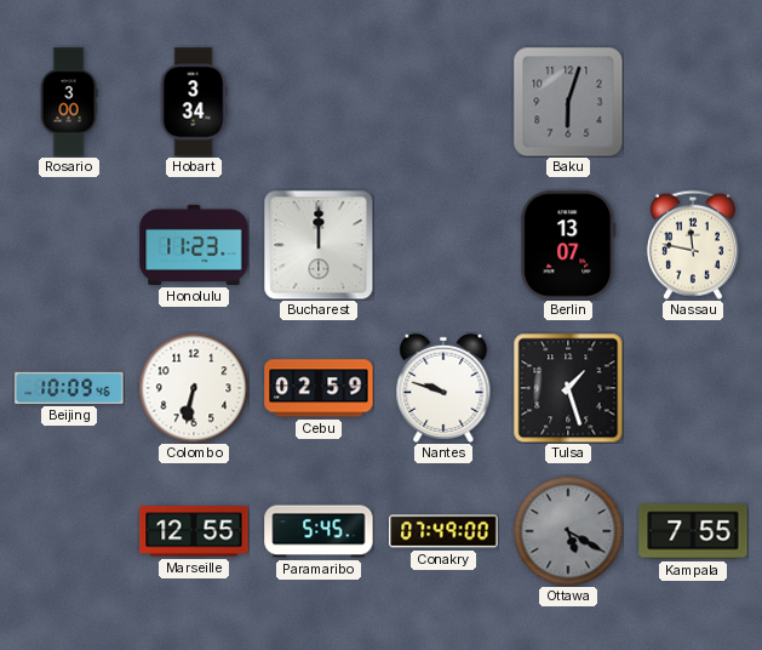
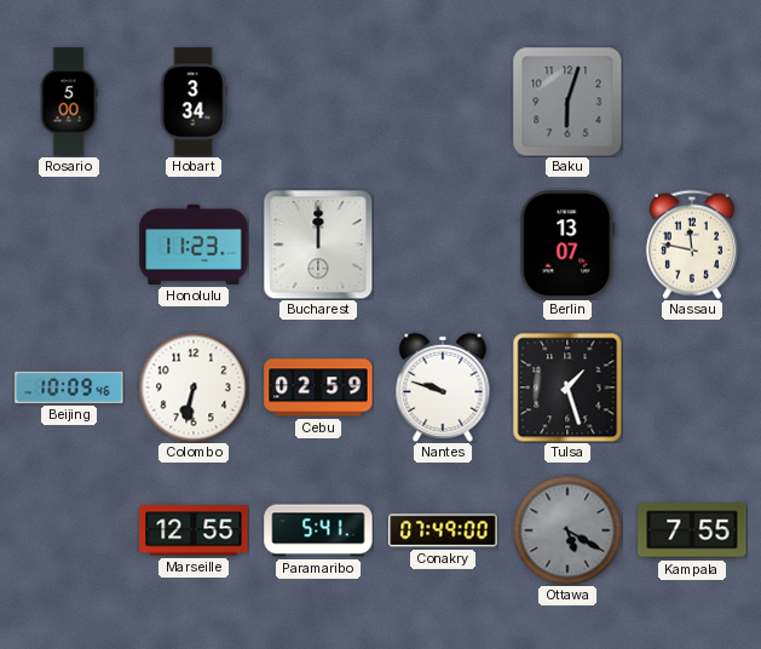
Rosario: 3:00 -> 5:00 (69, 102)
Paramaribo: 5:45 -> 5:41 (318, 530)
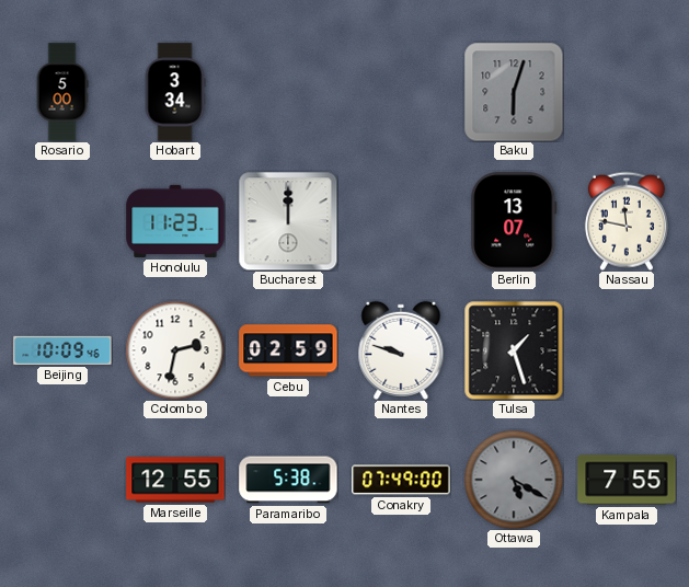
Colombo: 6:32 -> 2:32 (175, 350)
Paramaribo: 5:41 -> 5:38 (288, 480)
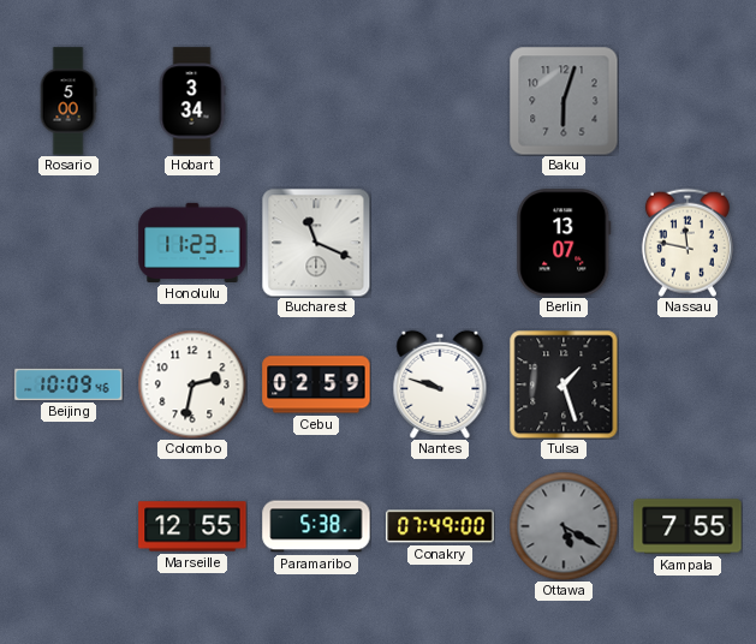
Bucharest: 12:00 -> 11:19 (316, 243)
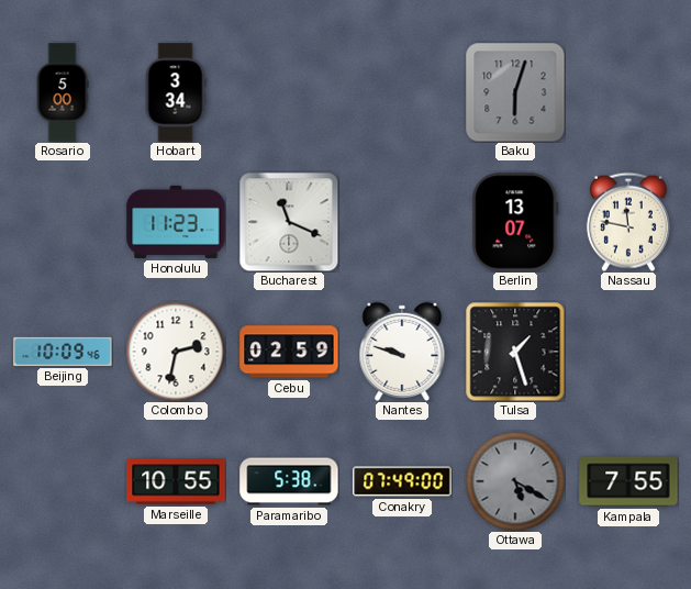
Marseille: 12:55 -> 10:55 (176, 481)
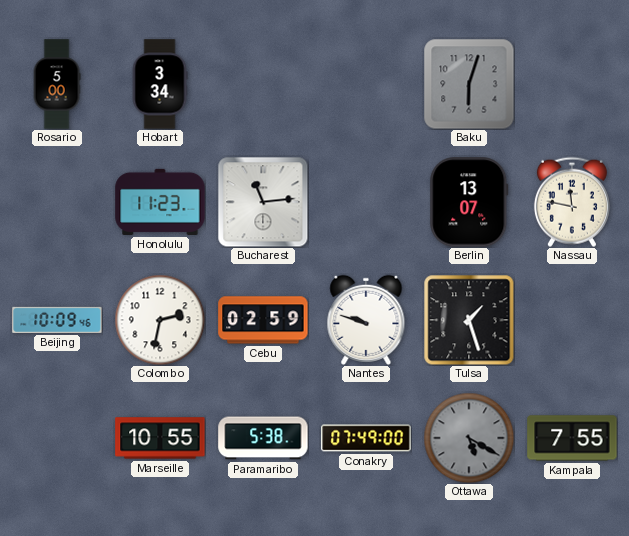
Bucharest: 11:19 -> 11:14 (263, 202)
